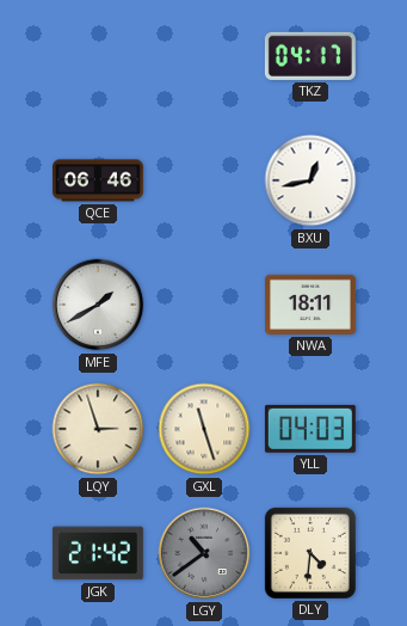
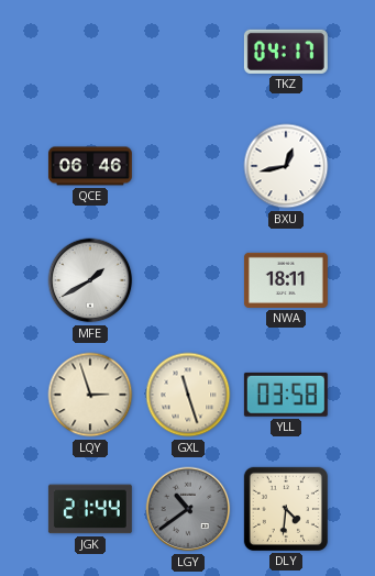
YLL: 04:03 -> 03:58 (286, 395)
JGK: 21:42 -> 21:44 (90, 509)
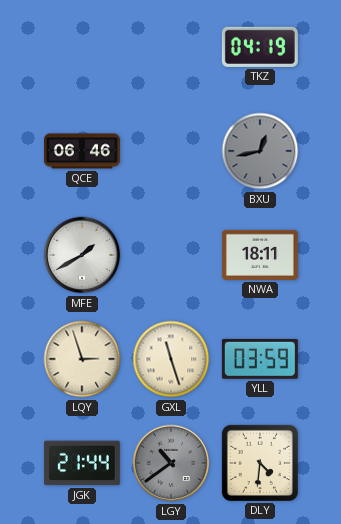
TKZ: 04:17 -> 04:19 (260, 47)
BXU dial: white -> grey (260, 151)
YLL: 03:58 -> 03:59 (260, 359)
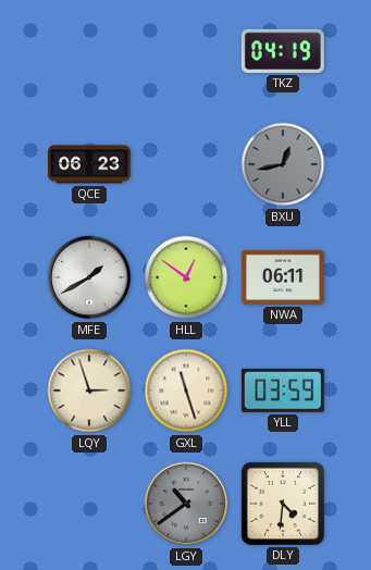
QCE: 06:46 -> 06:23 (89, 164)
HLL: none -> 12:51 (186, 277)
NWA: 18:11 -> 06:11 (283, 277)
JGK: 21:44 -> none (82, 463)
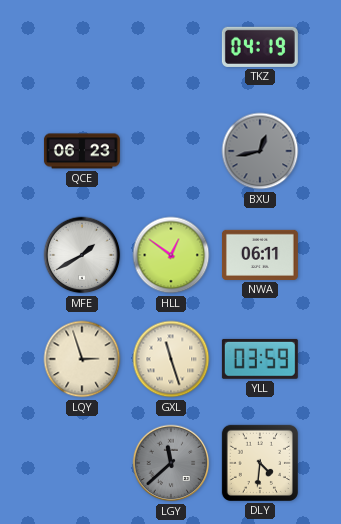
LGY: 10:39 -> 11:38 (171, 463)
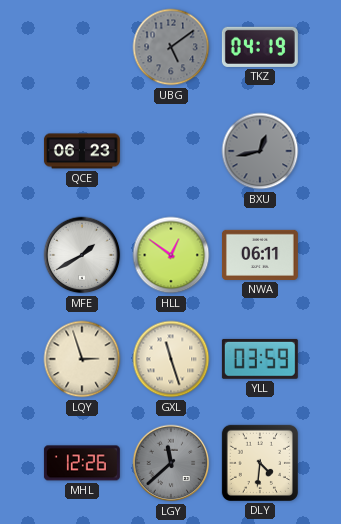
UBG: none -> 5:09 (171, 47)
MHL: none -> 12:26 (82, 463)
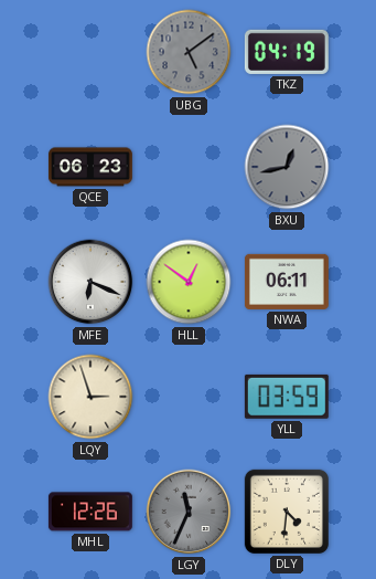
MFE: 1:40 -> 6:19 (90, 282)
GXL: 11:27 -> none (171, 359)
LGY: 11:38 -> 11:34 (189, 512)
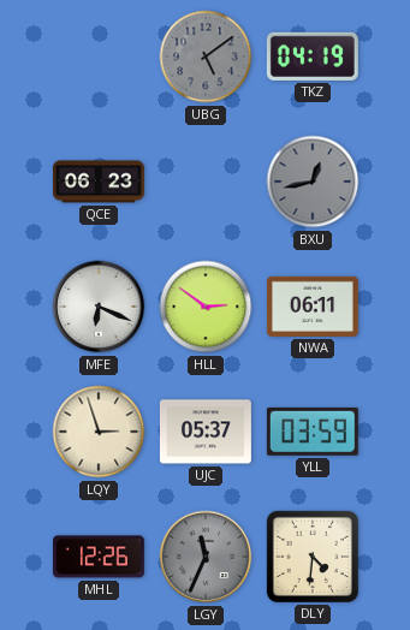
HLL: 12:51 -> 2:51 (206, 307)
UJC: none -> 05:37 (206, 432)
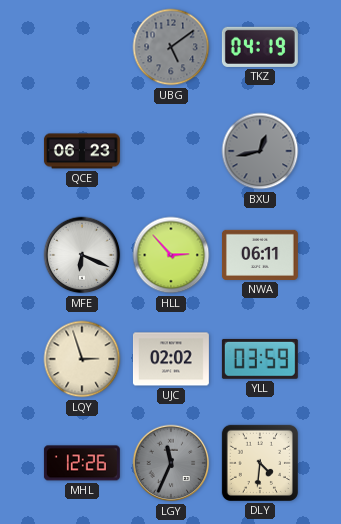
HLL: 2:51 -> 2:53 (171, 255)
UJC: 05:37 -> 02:02 (171, 359)
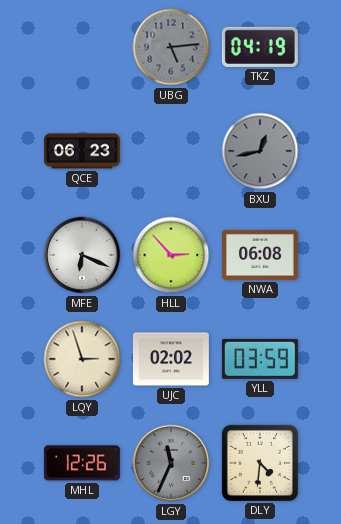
UBG: 5:09 -> 5:14 (171, 47)
NWA: 06:11 -> 06:08 (260, 255)
